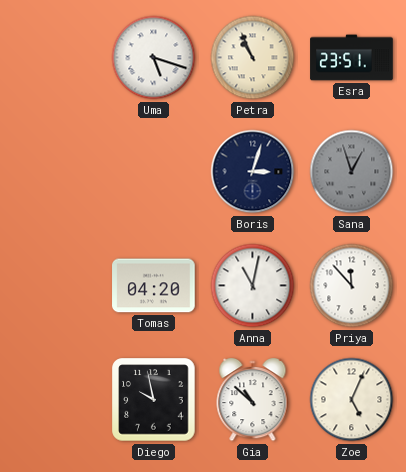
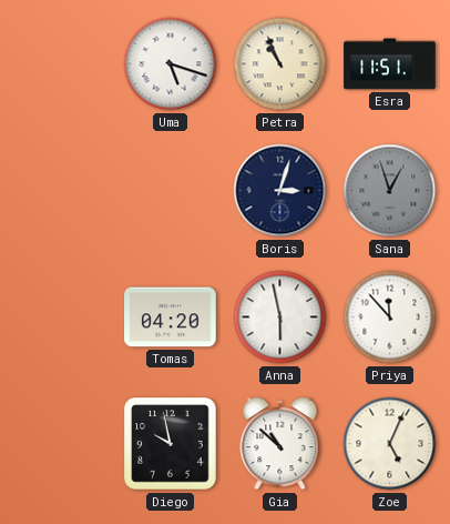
Esra: 23:51 -> 11:51 (390, 64)
Anna: 11:02 -> 5:58 (280, 318)
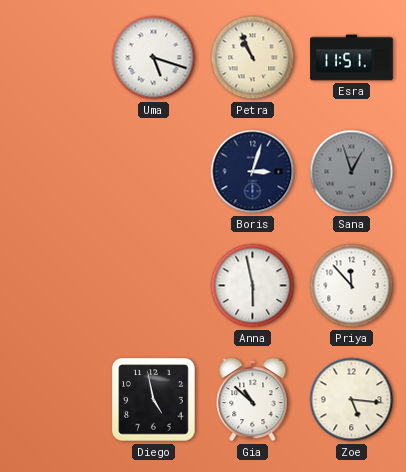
Tomas: 04:20 -> none (171, 318)
Diego: 9:58 -> 4:58 (154, 400)
Zoe: 5:04 -> 5:16 (352, 400)
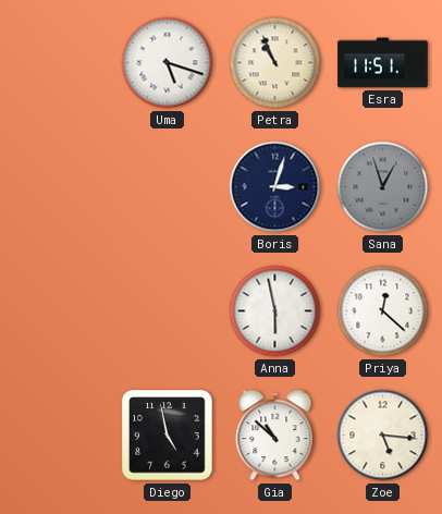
Priya: 11:53 -> 12:22 (383, 311)
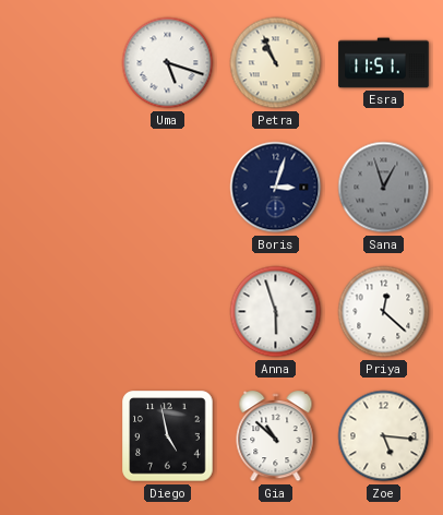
Anna: 5:58 -> 5:57 (276, 312)
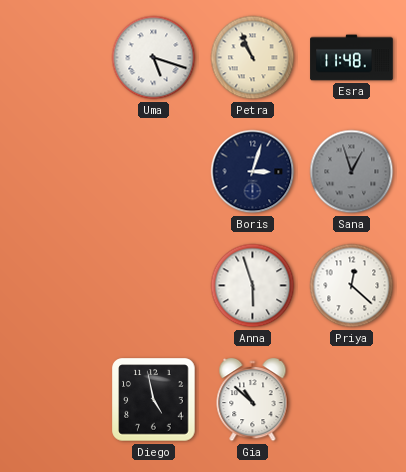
Esra: 11:51 -> 11:48 (352, 58)
Zoe: 5:16 -> none (384, 436)
